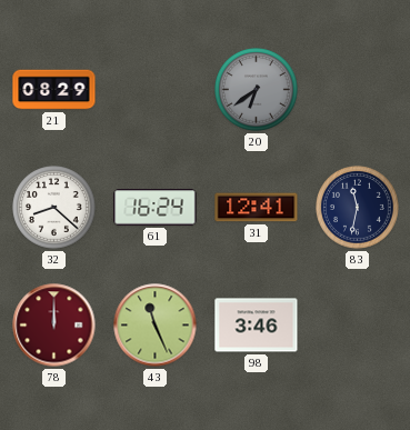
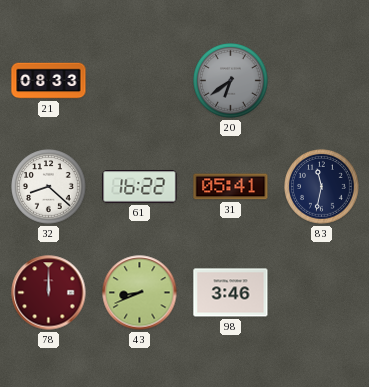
21: 08:29 -> 08:33 (49, 81)
61: 16:24 -> 16:22 (140, 187)
31: 12:41 -> 05:41 (231, 187)
43: 11:26 -> 8:41 (140, 293)
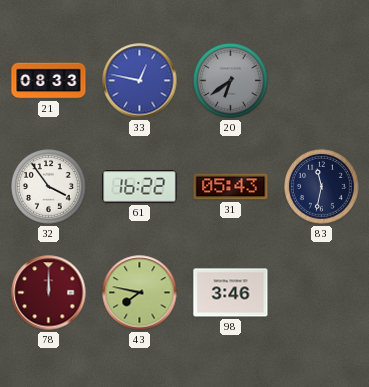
33: none -> 12:47 (140, 81)
32: 8:22 -> 3:54 (49, 187)
31: 05:41 -> 05:43 (231, 187)
43: 8:41 -> 7:47 (140, 293)
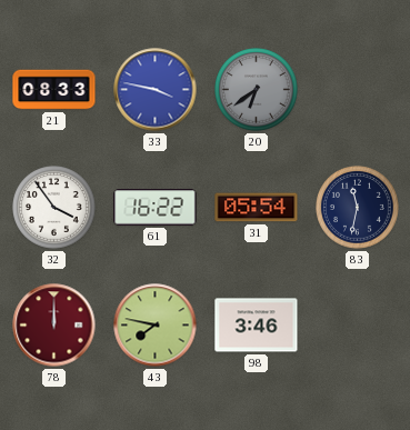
33: 12:47 -> 3:47 (156, 90)
31: 05:43 -> 05:54 (257, 208)
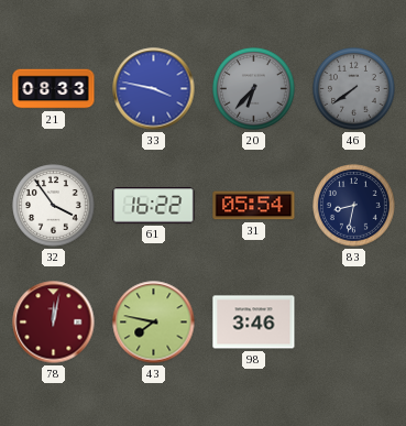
20: 6:39 -> 6:37 (254, 89)
46: none -> 7:39 (354, 89)
83: 11:32 -> 8:32 (354, 206)
78: 12:00 -> 12:02 (54, 323)
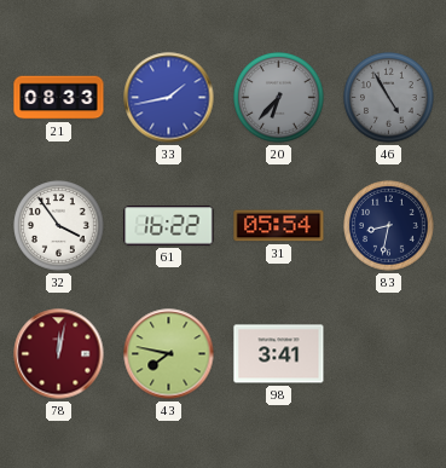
33: 3:47 -> 1:43 (169, 98)
46: 7:39 -> 4:55 (389, 98)
98: 3:46 -> 3:41 (279, 354)
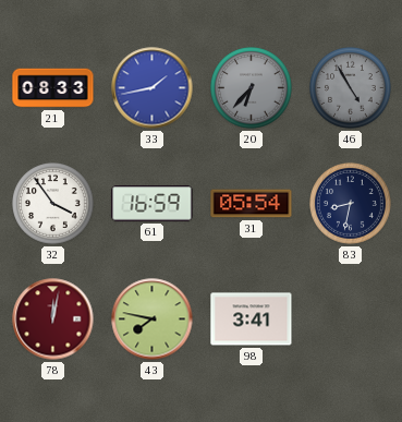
61: 16:22 -> 16:59 (153, 204)
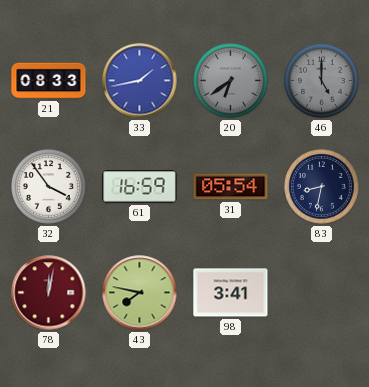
20: 6:37 -> 6:39 (231, 81)
46: 4:55 -> 5:00 (322, 81)
